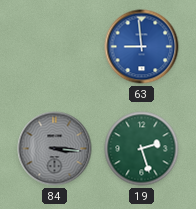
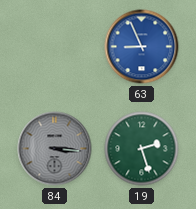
63: 8:59 -> 8:56 (142, 47)
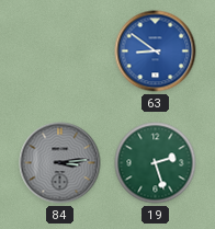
63: 8:56 -> 8:51 (156, 51)
84: 3:16 -> 3:14 (60, 163)
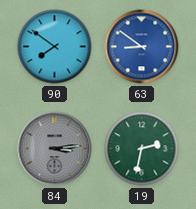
90: none -> 7:51 (55, 47)
19: 2:27 -> 2:32 (142, 149)
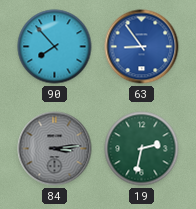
90: 7:51 -> 7:53 (55, 47)
63: 8:51 -> 8:54 (142, 47)
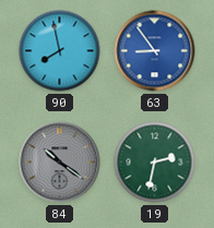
90: 7:53 -> 7:58 (60, 51)
84: 3:14 -> 10:21 (60, 163)
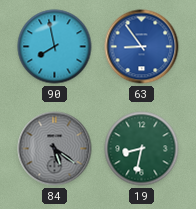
84: 10:21 -> 5:21 (55, 149)
19: 2:32 -> 8:32 (142, 149)
